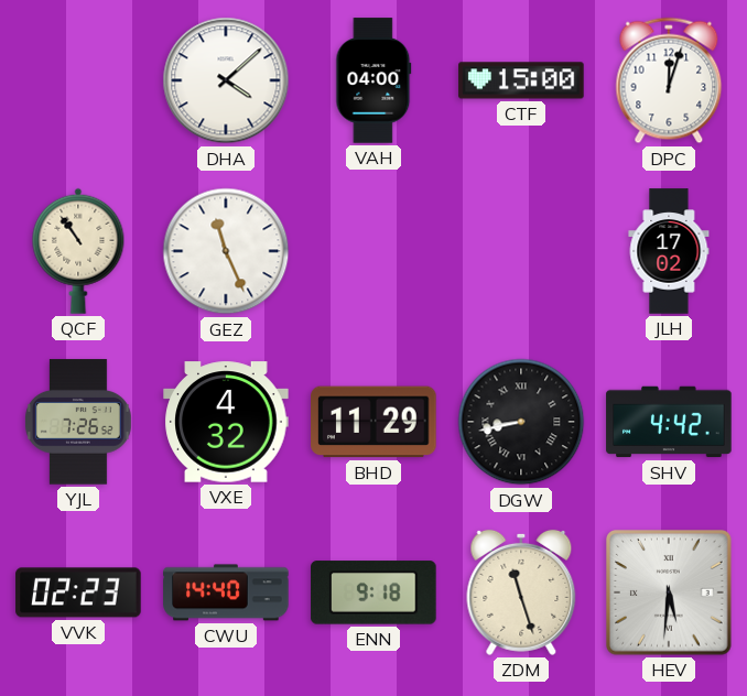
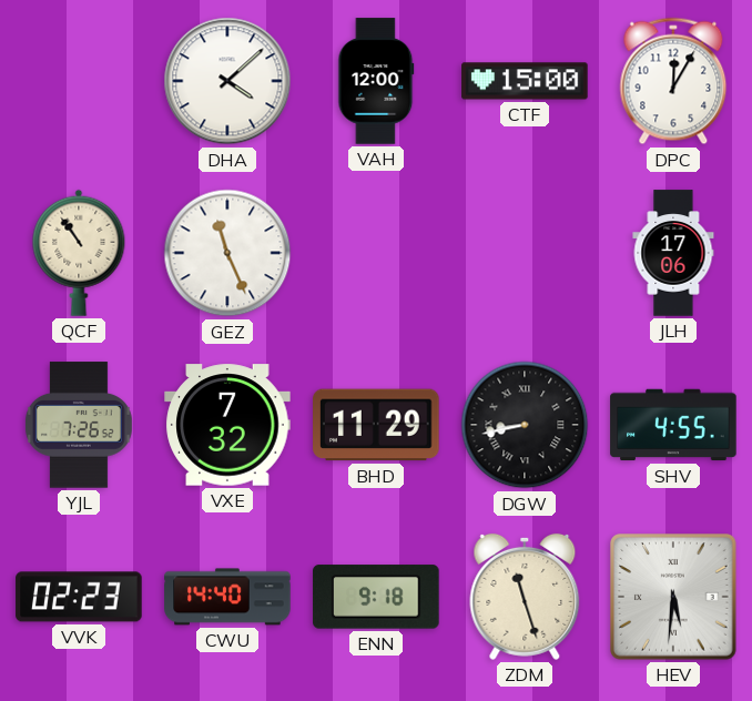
VAH: 04:00 -> 12:00 (376, 81)
DPC: 12:03 -> 12:05 (673, 81)
JLH: 17:02 -> 17:06 (673, 253)
VXE: 4:32 -> 7:32 (227, 425)
SHV: 4:42 -> 4:55 (673, 425)
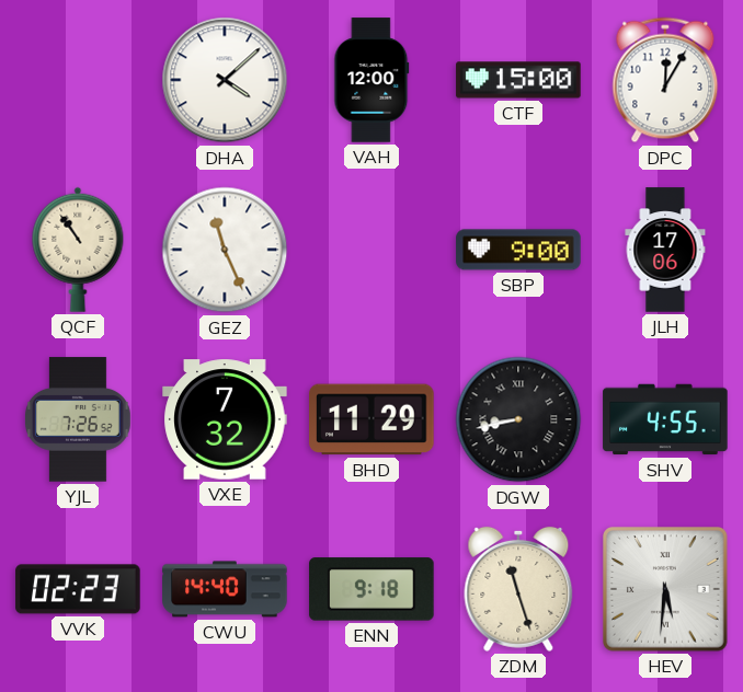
SBP: none -> 9:00 (518, 250)
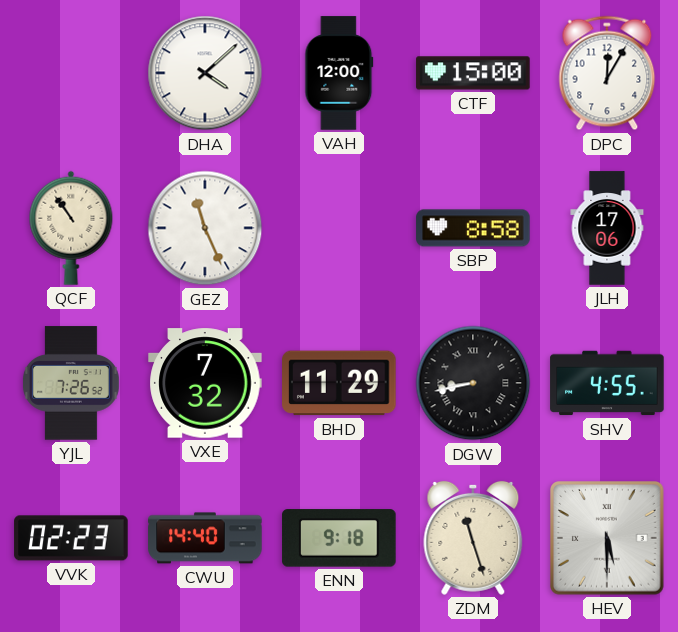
SBP: 9:00 -> 8:58 (473, 228)
HEV: 5:31 -> 5:30 (607, 538)
